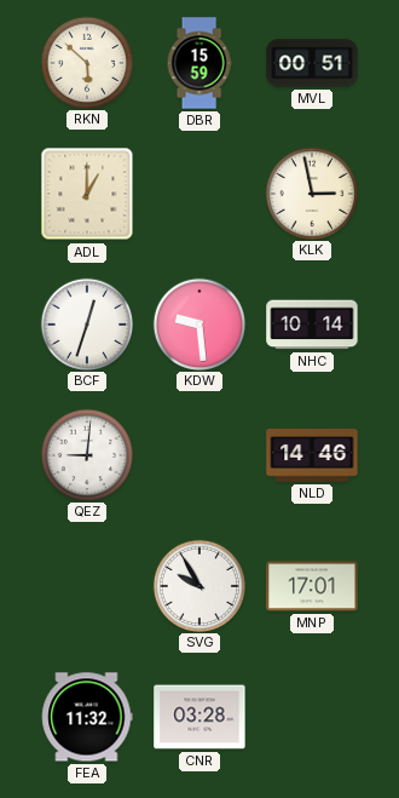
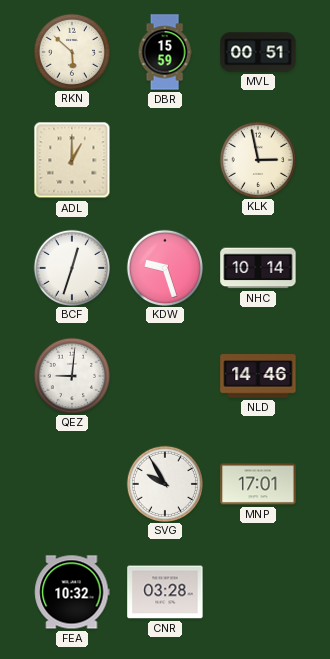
KDW: 9:29 -> 9:27 (164, 267)
FEA: 11:32 -> 10:32 (72, 592)
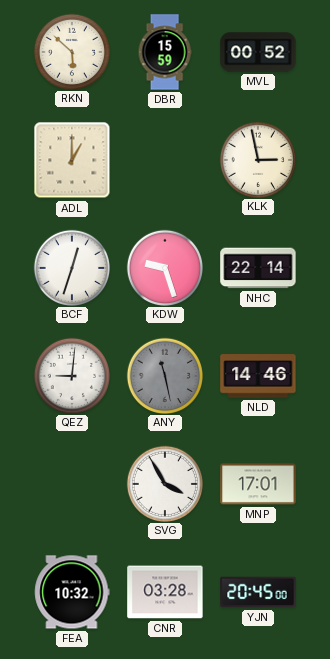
MVL: 00:51 -> 00:52 (258, 52)
NHC: 10:14 -> 22:14 (258, 268)
ANY: none -> 11:28 (164, 375)
SVG: 9:55 -> 3:55 (164, 483)
YJN: none -> 20:45 (258, 592)
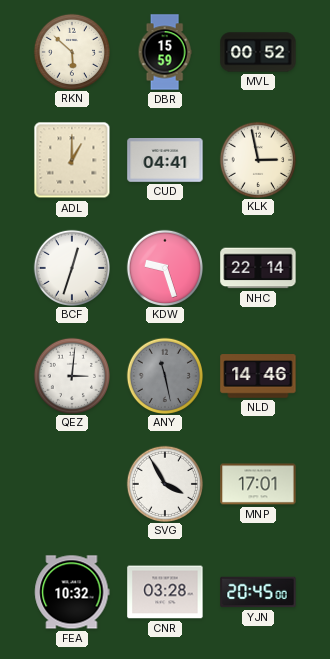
CUD: none -> 04:41 (165, 161)
QEZ: 9:01 -> 3:01 (71, 375)
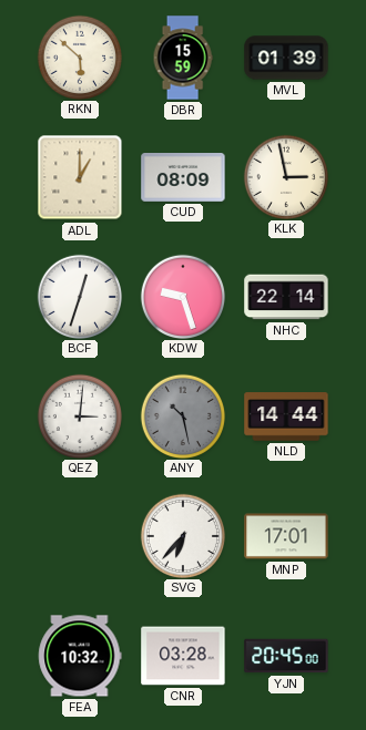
MVL: 00:52 -> 01:39 (286, 58)
CUD: 04:41 -> 08:09 (183, 178)
ANY: 11:28 -> 10:28 (182, 415)
NLD: 14:46 -> 14:44 (286, 417)
SVG: 3:55 -> 6:37 (182, 535)
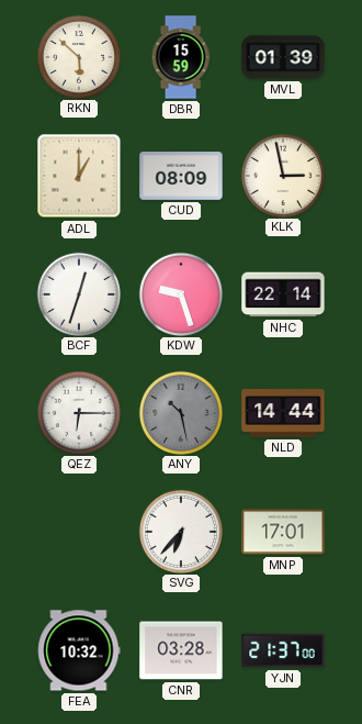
QEZ: 3:01 -> 6:15 (78, 412)
YJN: 20:45 -> 21:37 (283, 650)
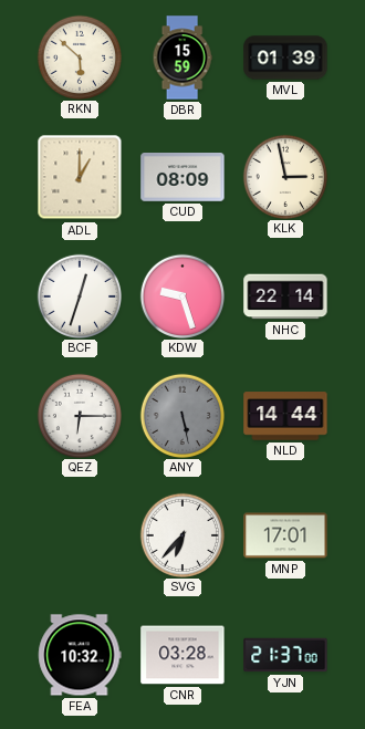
ANY: 10:28 -> 5:28 (181, 415)
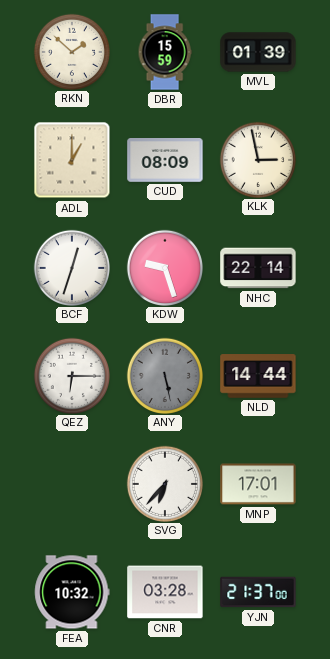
RKN: 5:52 -> 1:52 (71, 51)
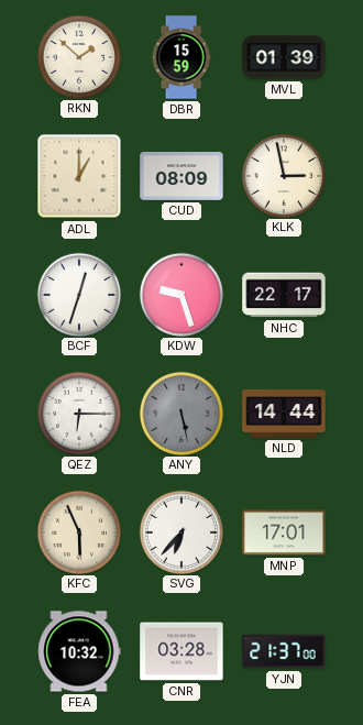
NHC: 22:14 -> 22:17 (284, 295)
KFC: none -> 5:56 (78, 531)
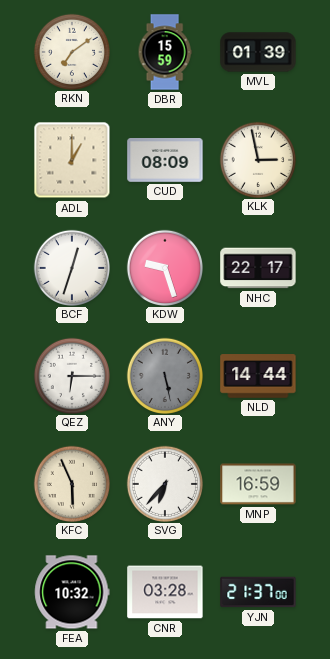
RKN: 1:52 -> 7:09 (71, 51)
MNP: 17:01 -> 16:59 (258, 484)
